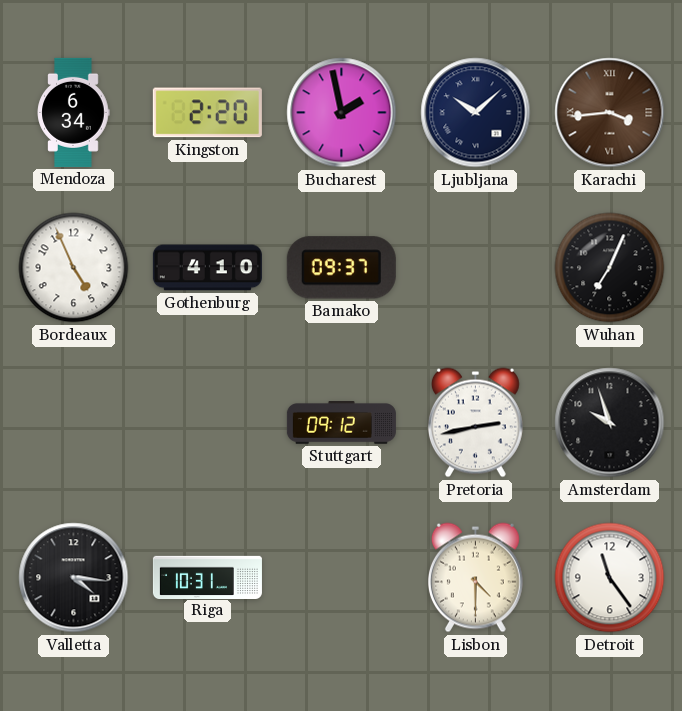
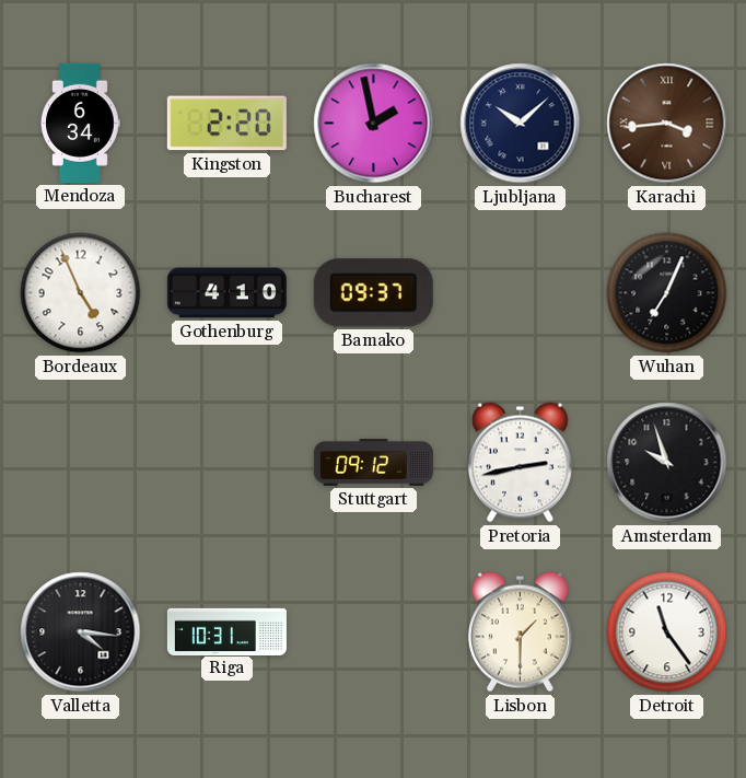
Lisbon: 4:30 -> 1:30 (520, 632)
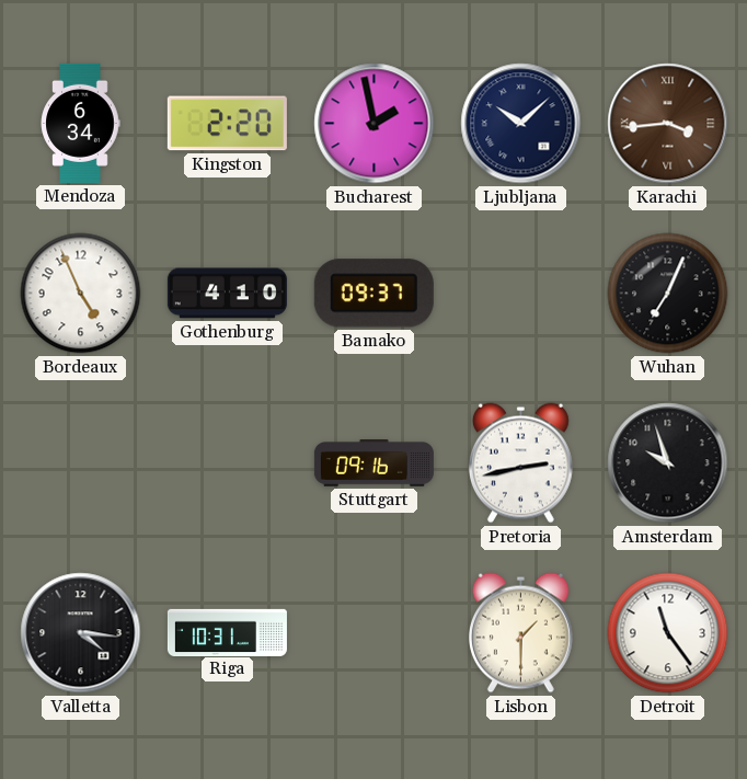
Stuttgart: 09:12 -> 09:16 (373, 463)
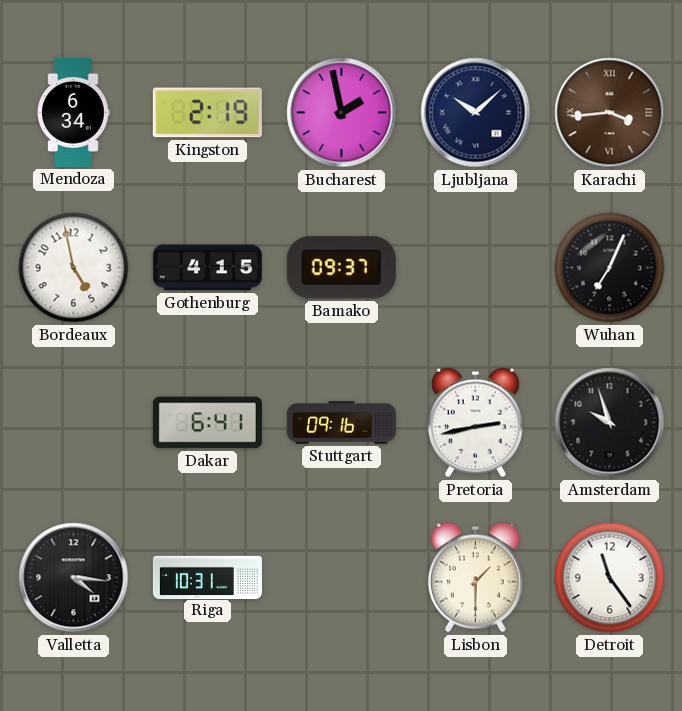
Kingston: 2:20 -> 2:19 (207, 113)
Bordeaux: 4:56 -> 4:58 (74, 268)
Gothenburg: 4:10 -> 4:15 (207, 268)
Dakar: none -> 6:41 (207, 423)
